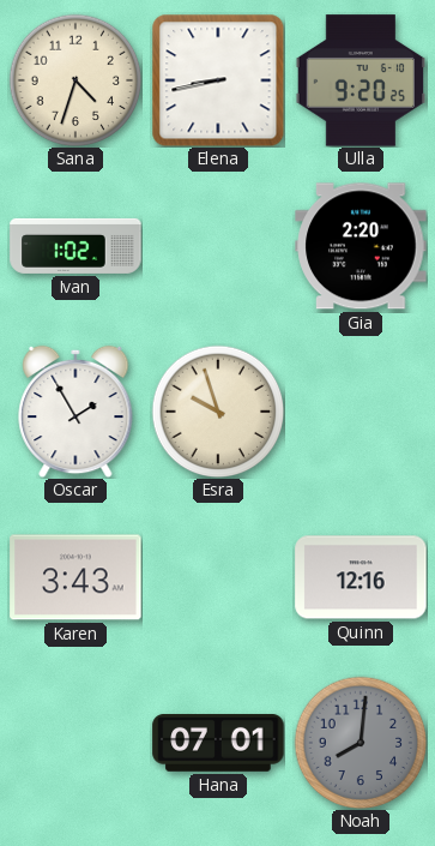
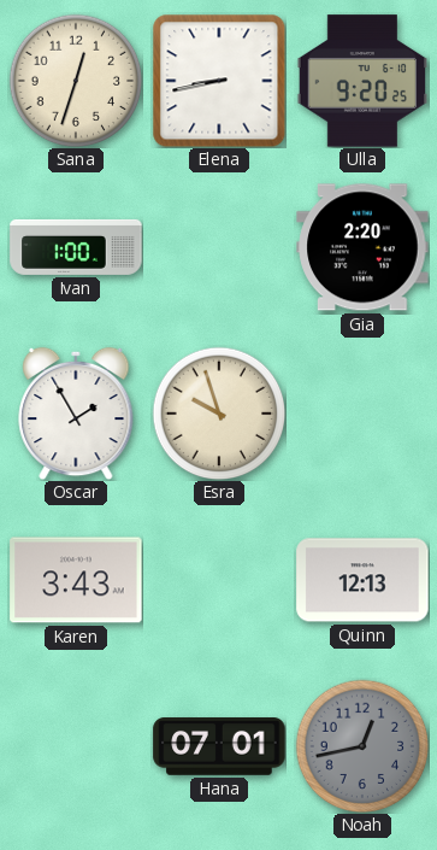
Sana: 4:33 -> 12:33 (76, 81)
Ivan: 1:02 -> 1:00 (76, 247)
Quinn: 12:16 -> 12:13 (362, 580)
Noah: 8:01 -> 12:43 (362, 746)
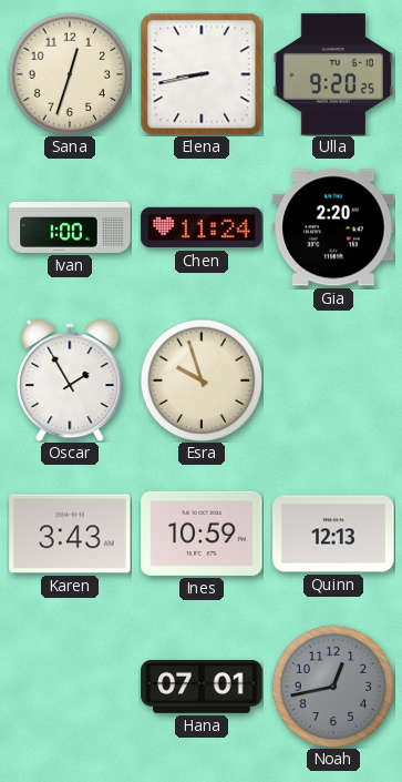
Chen: none -> 11:24 (202, 227)
Ines: none -> 10:59 (202, 534)
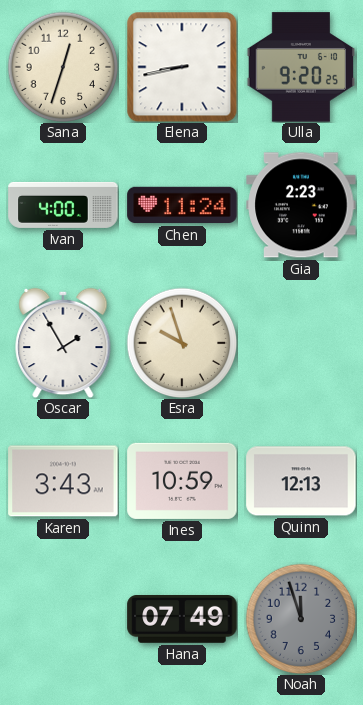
Ivan: 1:00 -> 4:00 (63, 205)
Gia: 2:20 -> 2:23 (301, 205)
Hana: 07:01 -> 07:49 (182, 620)
Noah: 12:43 -> 11:57 (301, 619)
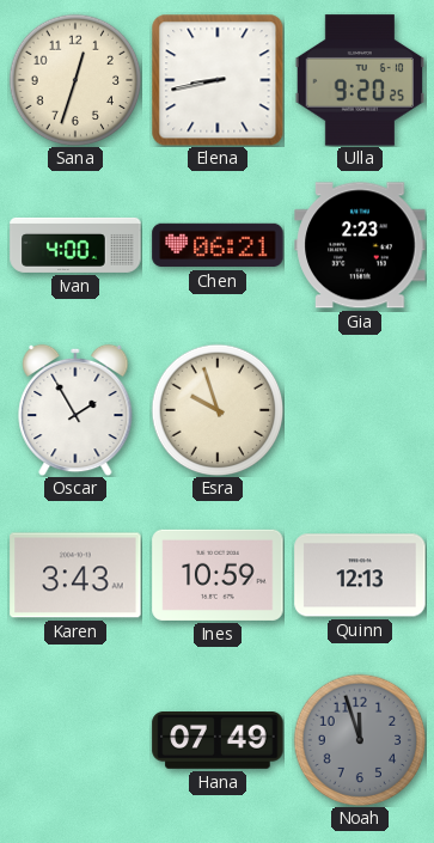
Chen: 11:24 -> 06:21 (218, 245)
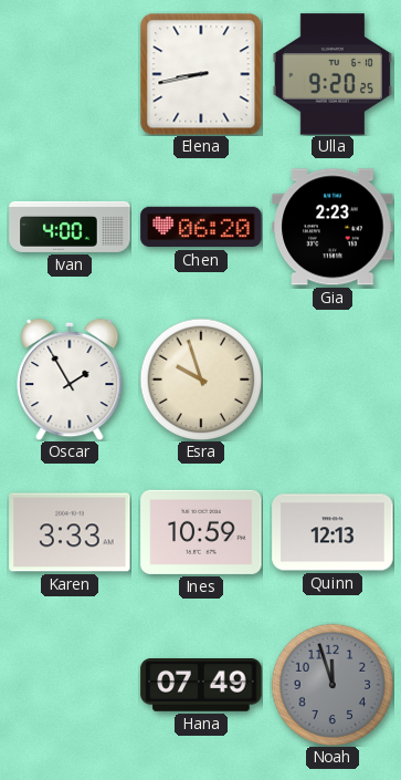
Sana: 12:33 -> none (75, 80)
Chen: 06:21 -> 06:20 (201, 227)
Karen: 3:43 -> 3:33 (70, 532)
